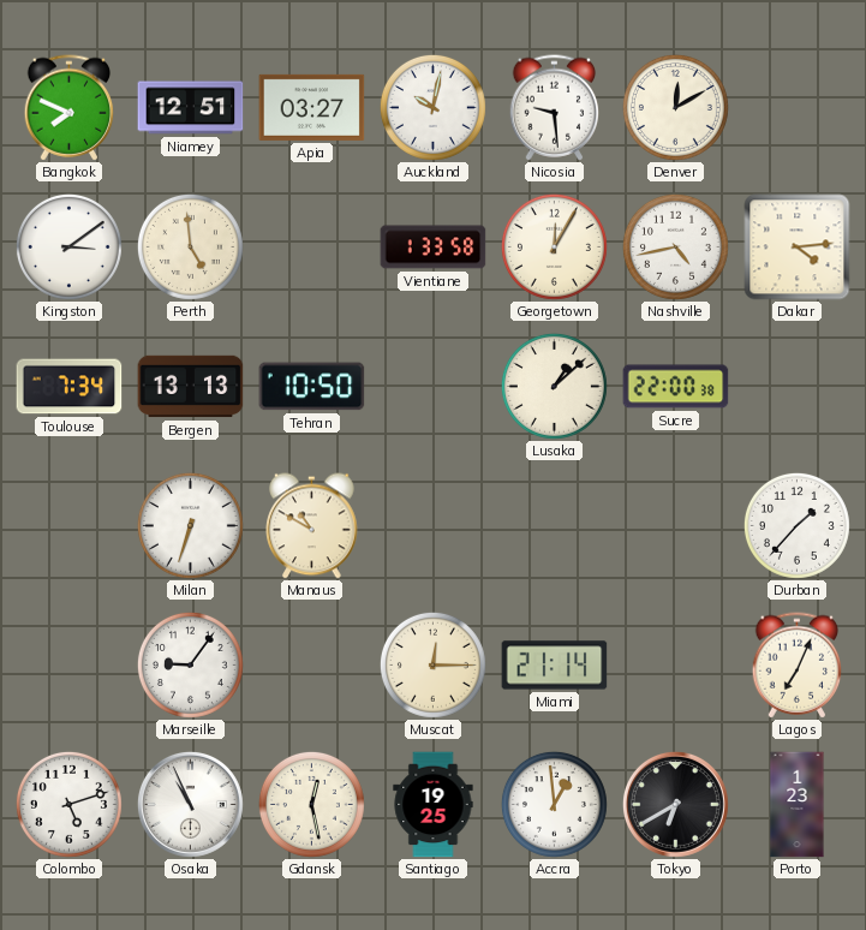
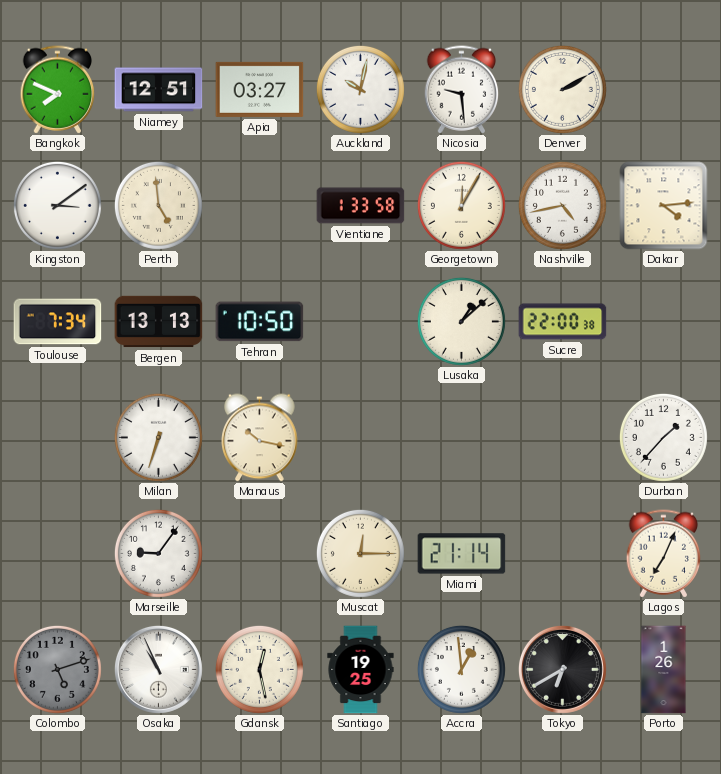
Denver: 12:10 -> 2:10 (562, 89)
Manaus: 10:50 -> 10:17 (260, 438)
Colombo dial: white -> grey (57, 669)
Porto: 1:23 -> 1:26 (664, 670)
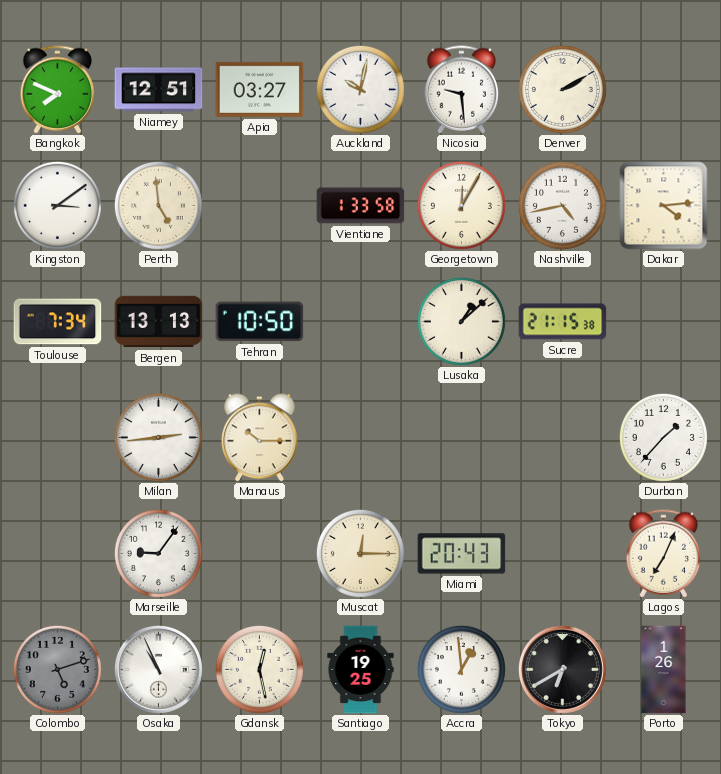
Sucre: 22:00 -> 21:15 (563, 322)
Milan: 6:33 -> 2:44 (158, 437)
Manaus: 10:17 -> 10:15 (260, 438)
Miami: 21:14 -> 20:43 (462, 554)
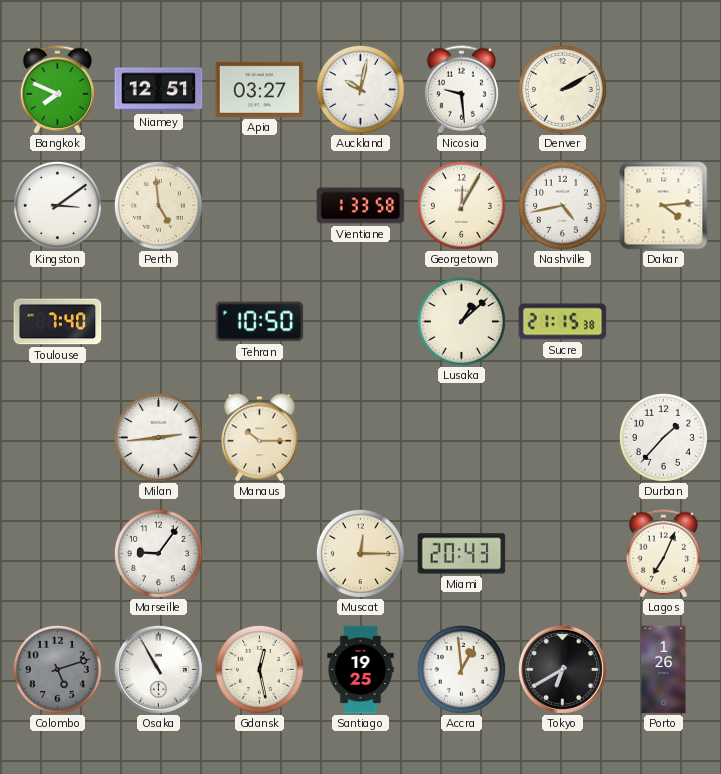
Toulouse: 7:34 -> 7:40 (58, 322)
Bergen: 13:13 -> none (159, 322)
Osaka: 10:56 -> 10:55 (158, 669)
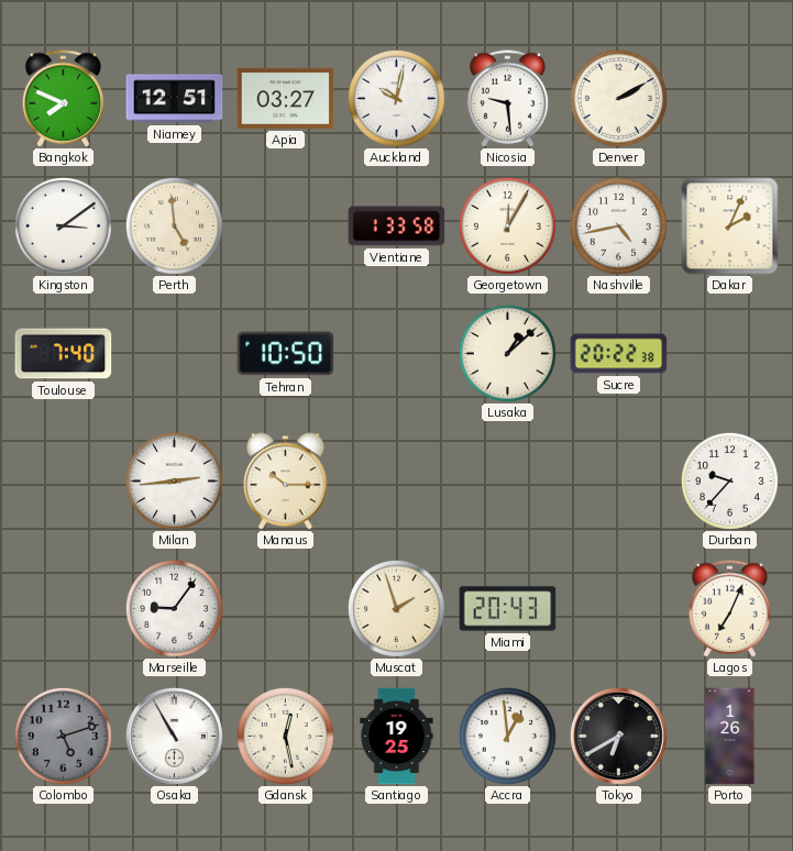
Dakar: 4:14 -> 2:04 (730, 226)
Sucre: 21:15 -> 20:22 (619, 354)
Durban: 1:37 -> 9:37 (729, 480)
Muscat: 12:15 -> 1:57 (396, 608)
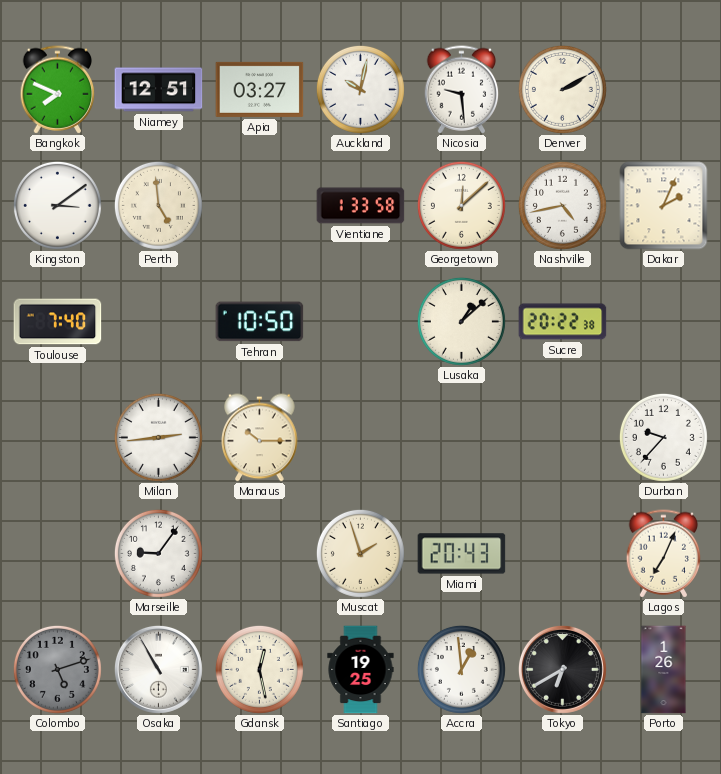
Georgetown: 12:05 -> 12:08 (461, 205)
